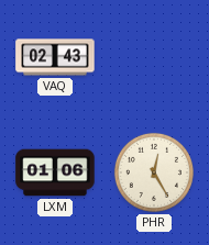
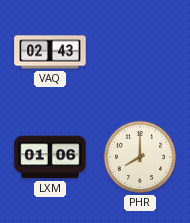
PHR: 12:25 -> 8:00 (140, 157)
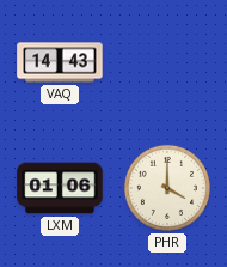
VAQ: 02:43 -> 14:43 (60, 62)
PHR: 8:00 -> 4:00 (167, 188)
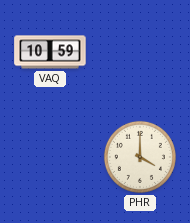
VAQ: 14:43 -> 10:59 (50, 52)
LXM: 01:06 -> none (60, 188)
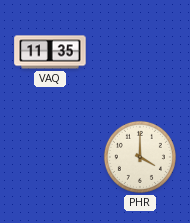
VAQ: 10:59 -> 11:35 (50, 52)
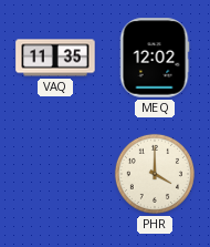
MEQ: none -> 12:02 (155, 58)
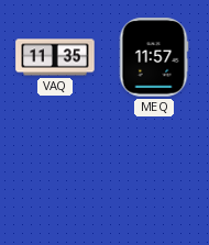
MEQ: 12:02 -> 11:57 (154, 57)
PHR: 4:00 -> none (155, 174)
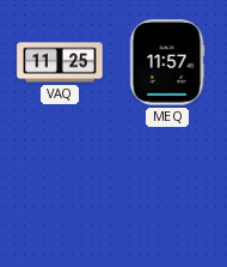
VAQ: 11:35 -> 11:25 (60, 62)
